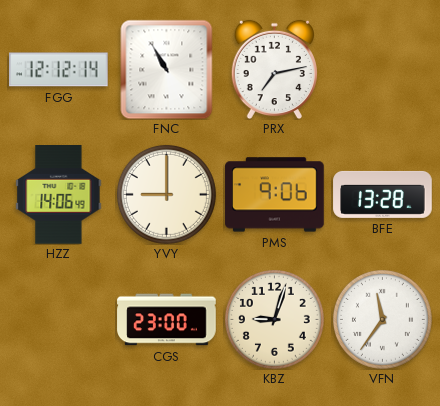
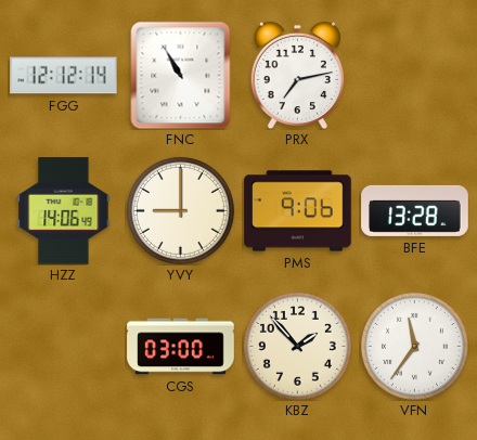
CGS: 23:00 -> 03:00 (181, 347)
KBZ: 9:03 -> 1:53 (297, 346)
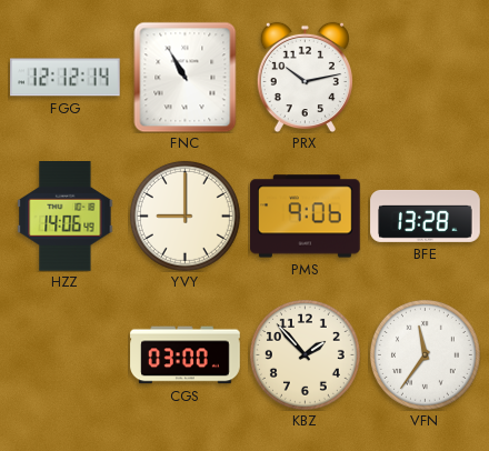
PRX: 7:13 -> 10:13 (305, 77)
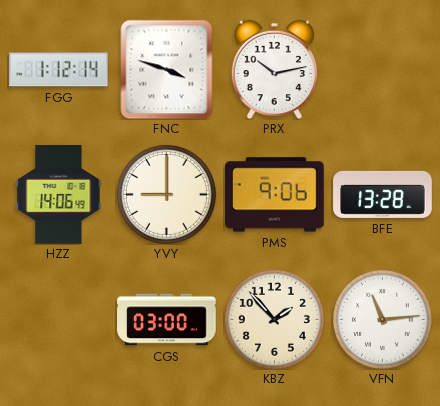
FGG: 12:12 -> 1:12 (59, 70)
FNC: 10:55 -> 3:48 (167, 69)
VFN: 11:36 -> 11:14 (382, 319)
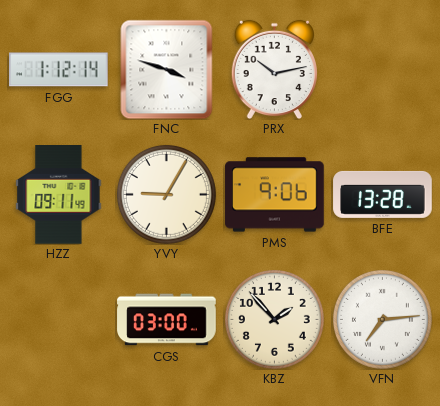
HZZ: 14:06 -> 09:11 (59, 195)
YVY: 9:00 -> 9:05 (166, 194)
VFN: 11:14 -> 7:14 (382, 319)
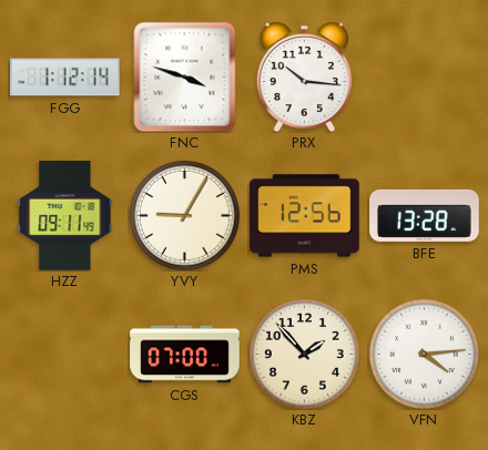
PRX: 10:13 -> 10:16 (304, 76)
PMS: 9:06 -> 12:56 (305, 216)
CGS: 03:00 -> 07:00 (185, 355)
VFN: 7:14 -> 4:14 (424, 354)
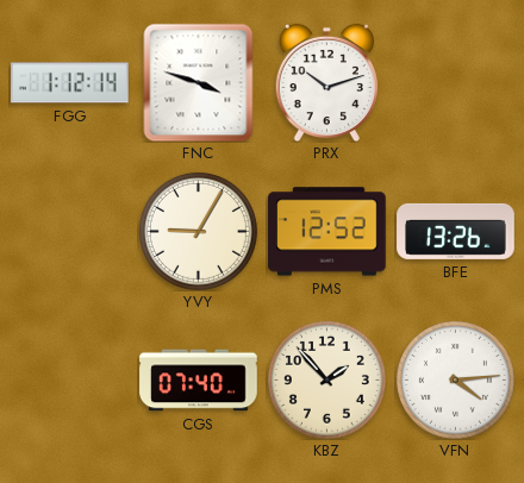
PRX: 10:16 -> 10:12 (326, 82)
HZZ: 09:11 -> none (65, 216)
PMS: 12:56 -> 12:52 (327, 232)
BFE: 13:28 -> 13:26 (456, 231)
CGS: 07:00 -> 07:40 (199, 381)
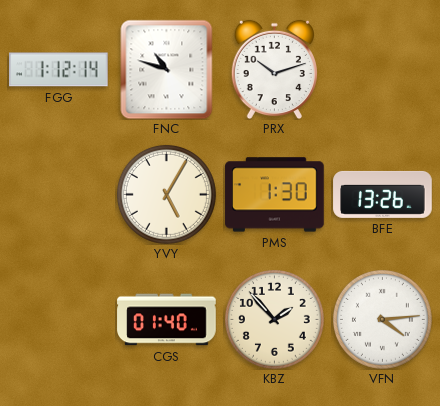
FNC: 3:48 -> 10:48 (167, 69)
YVY: 9:05 -> 5:05 (166, 194)
PMS: 12:52 -> 1:30 (275, 195)
CGS: 07:40 -> 01:40 (167, 320)
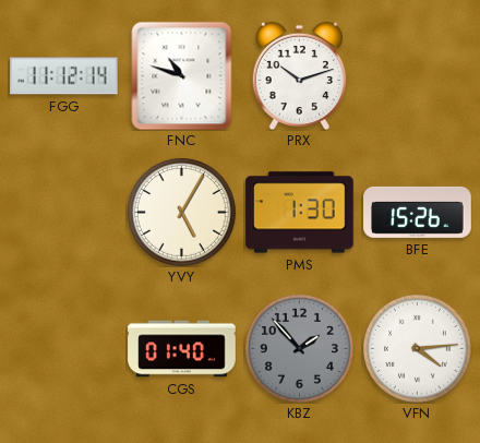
FGG: 1:12 -> 11:12 (64, 76)
BFE: 13:26 -> 15:26 (418, 212)
KBZ dial: cream -> grey (299, 348)
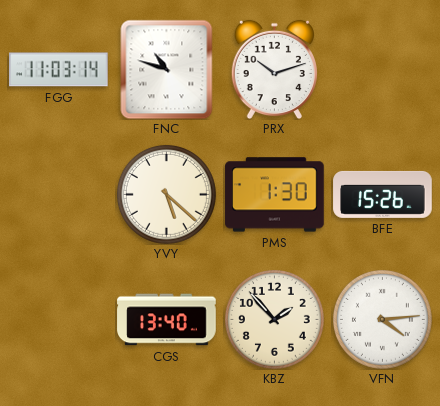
FGG: 11:12 -> 11:03 (59, 70)
YVY: 5:05 -> 5:22 (166, 194)
CGS: 01:40 -> 13:40 (167, 320)
KBZ dial: grey -> cream (274, 319)
